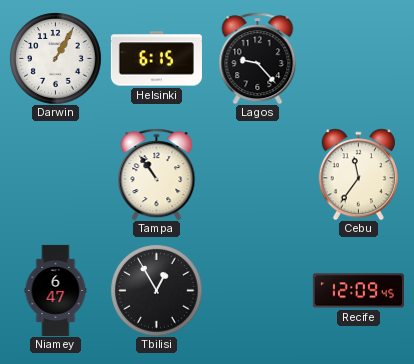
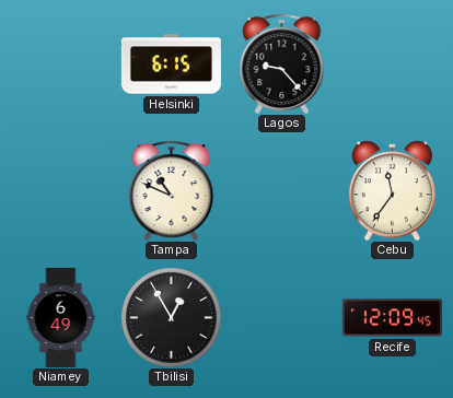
Darwin: 1:05 -> none (55, 58)
Tampa: 10:54 -> 10:49 (172, 190)
Niamey: 6:47 -> 6:49 (61, 317)
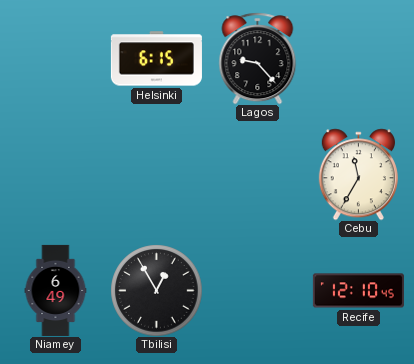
Tampa: 10:49 -> none (172, 190)
Cebu: 11:36 -> 11:35 (358, 174)
Recife: 12:09 -> 12:10 (358, 291)
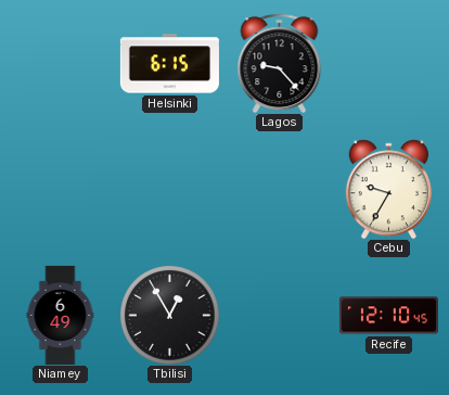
Cebu: 11:35 -> 9:35 (388, 189)
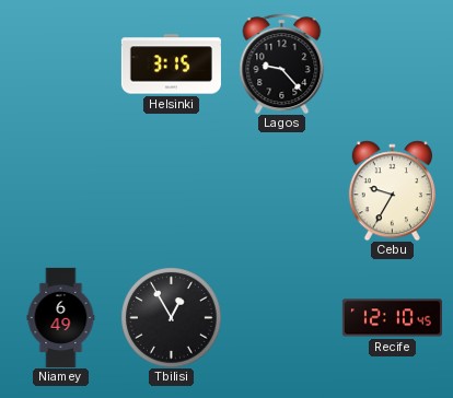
Helsinki: 6:15 -> 3:15 (171, 65)
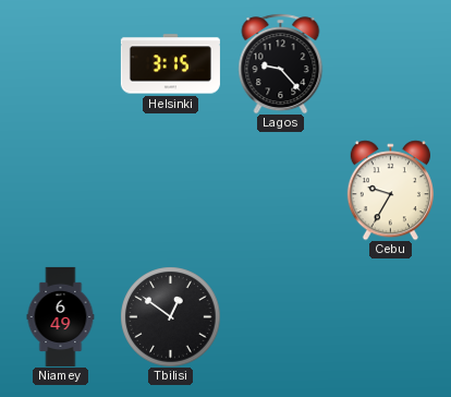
Tbilisi: 12:55 -> 12:51 (170, 316)
Recife: 12:10 -> none (392, 318)
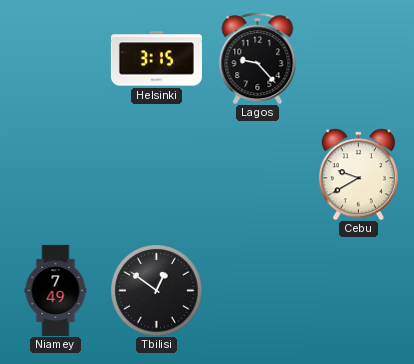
Cebu: 9:35 -> 9:40 (358, 174)
Niamey: 6:49 -> 7:49 (56, 290)
